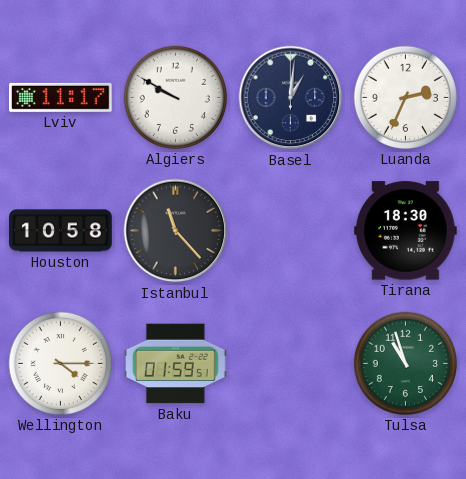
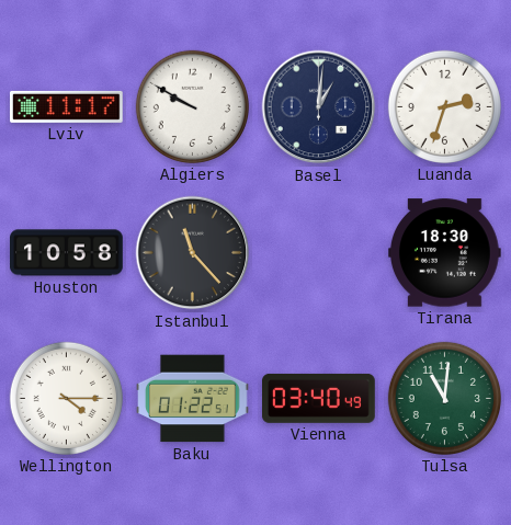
Luanda: 2:34 -> 2:33 (444, 106)
Baku: 01:59 -> 01:22 (193, 399)
Vienna: none -> 03:40 (319, 398)
Tulsa: 10:57 -> 11:01 (444, 398)
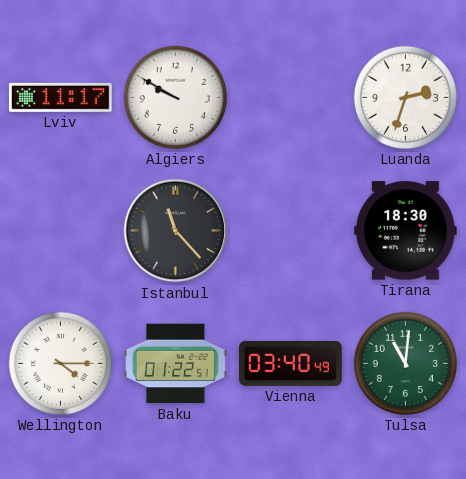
Basel: 1:01 -> none (319, 107)
Houston: 10:58 -> none (67, 253)
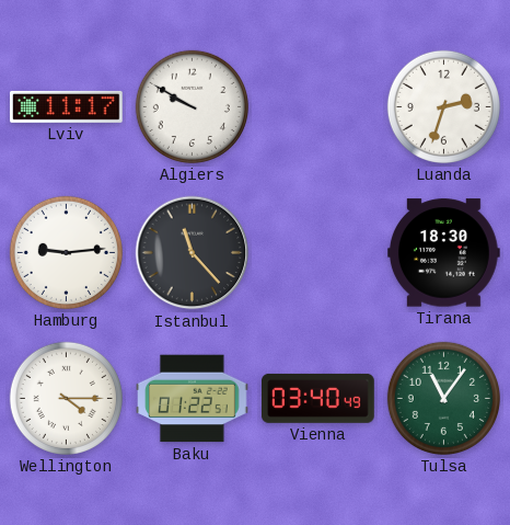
Hamburg: none -> 9:14 (66, 252)
Tulsa: 11:01 -> 11:06 (443, 398)
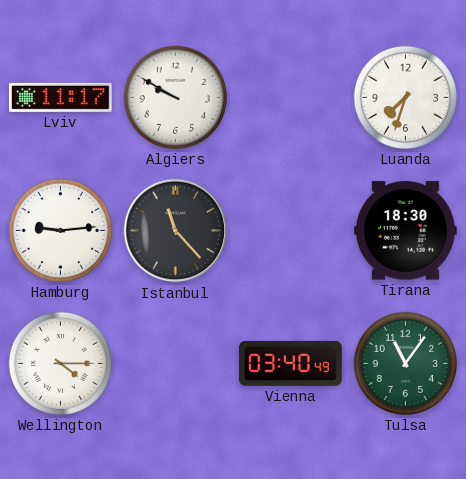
Luanda: 2:33 -> 7:33 (405, 97)
Baku: 01:22 -> none (193, 399)
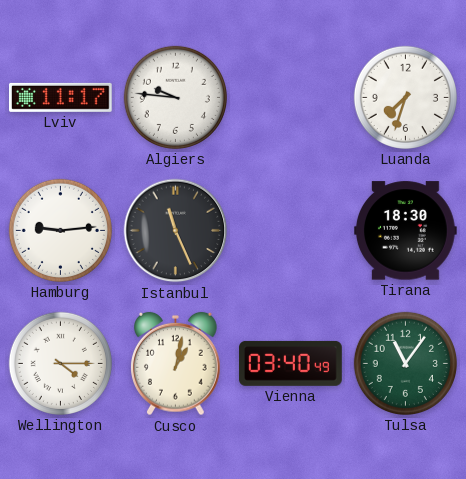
Algiers: 9:50 -> 9:46 (175, 97)
Istanbul: 11:23 -> 11:26 (176, 231)
Cusco: none -> 1:02 (176, 364)
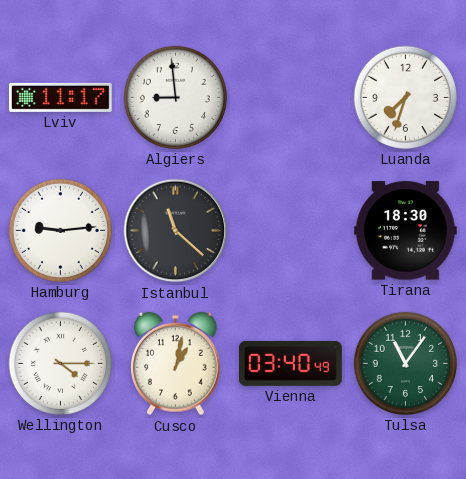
Algiers: 9:46 -> 8:59 (175, 97)
Istanbul: 11:26 -> 11:22 (176, 231)
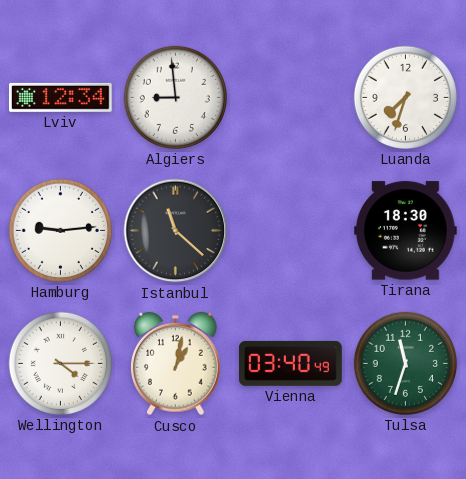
Lviv: 11:17 -> 12:34 (61, 97)
Tulsa: 11:06 -> 11:33 (405, 363)
